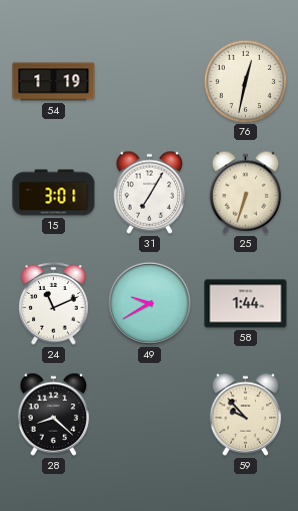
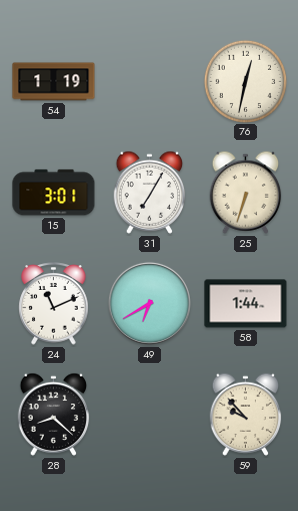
49: 9:40 -> 6:40 (149, 303)
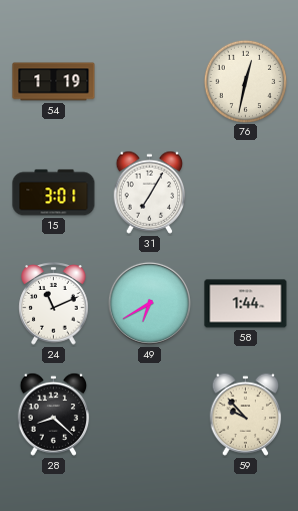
25: 6:33 -> none (246, 192)
